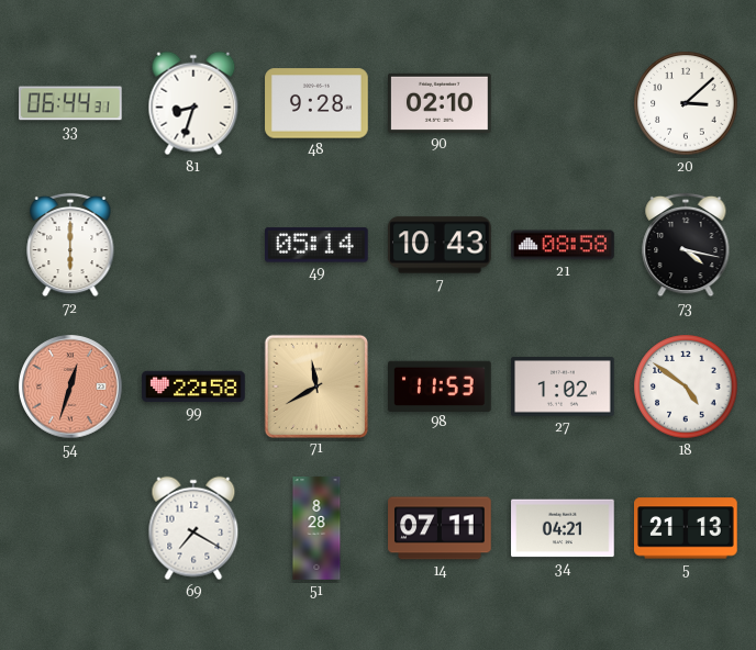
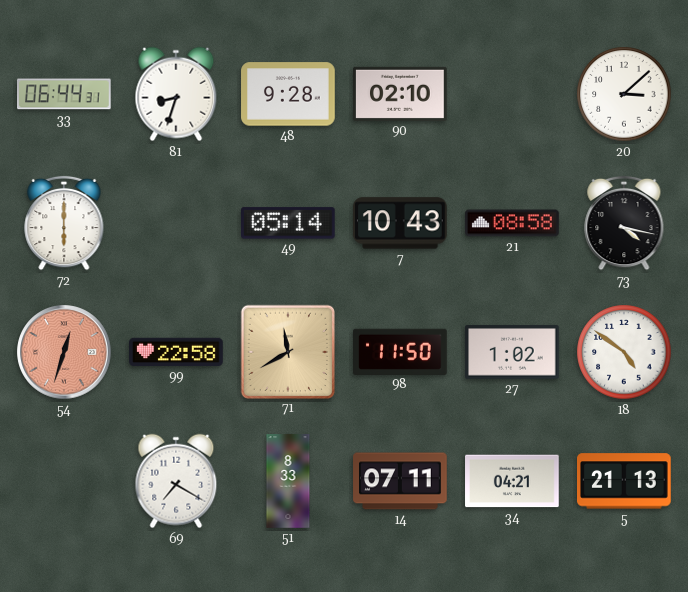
98: 11:53 -> 11:50 (401, 351)
51: 8:28 -> 8:33 (288, 481)
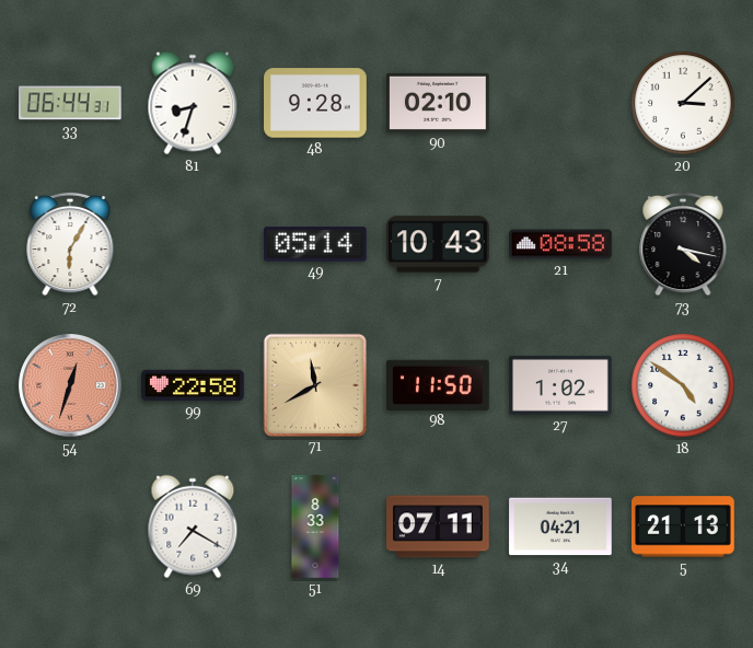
72: 6:00 -> 6:05 (70, 244)
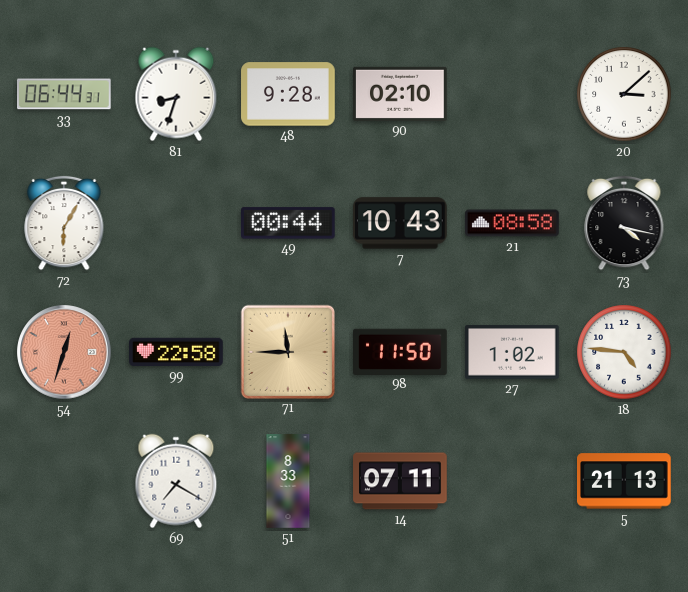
49: 05:14 -> 00:44 (289, 223)
71: 11:40 -> 11:45 (287, 351)
18: 4:51 -> 4:46 (624, 352)
34: 04:21 -> none (560, 526)
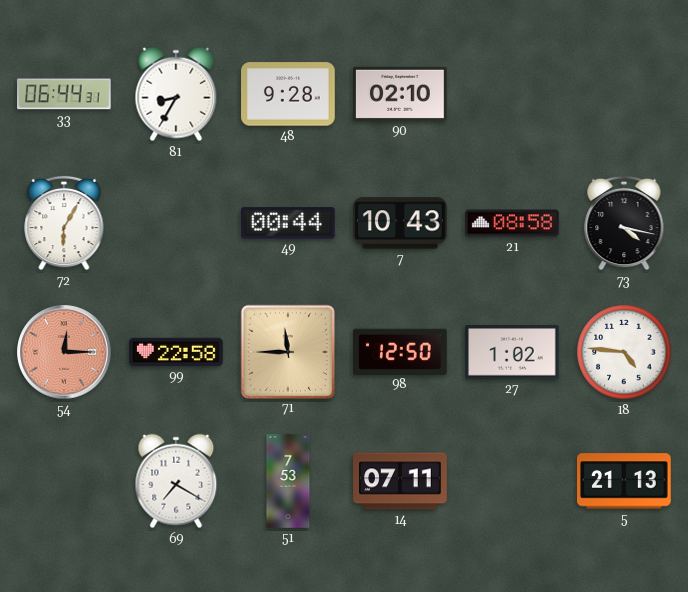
81: 8:33 -> 8:35 (176, 94)
20: 3:08 -> none (624, 94)
54: 12:33 -> 12:15 (64, 352)
98: 11:50 -> 12:50 (401, 351)
51: 8:33 -> 7:53 (288, 481)
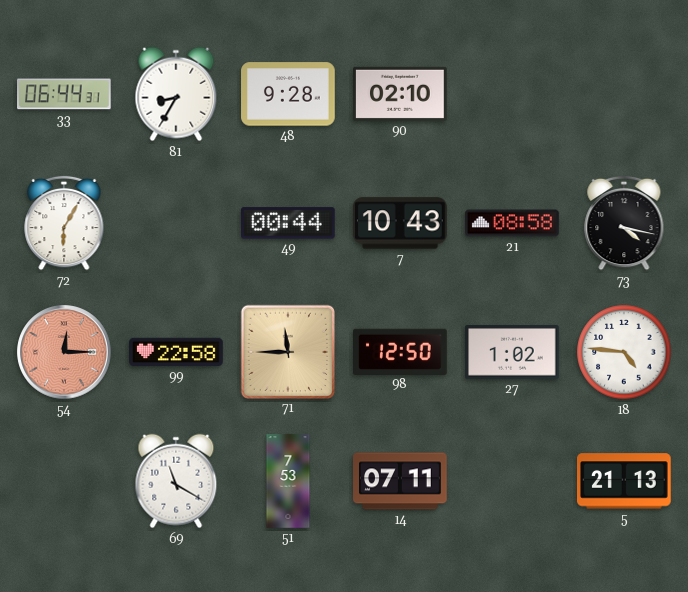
69: 7:20 -> 11:20 (176, 481)
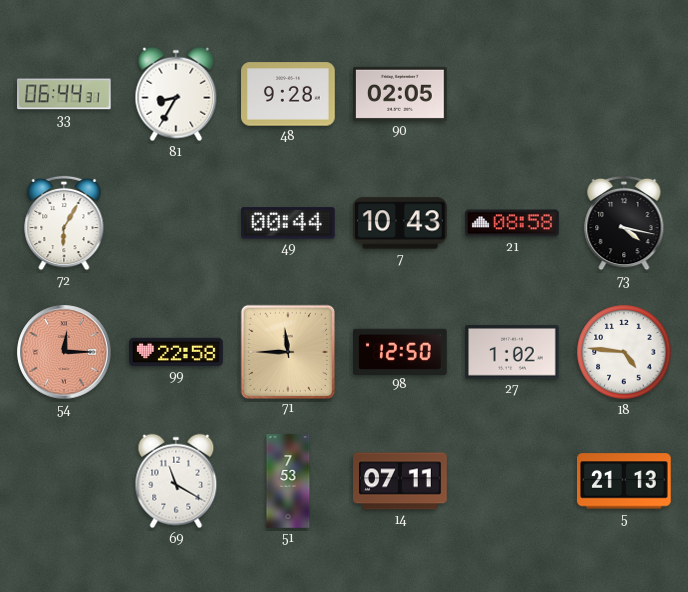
90: 02:10 -> 02:05 (400, 94)
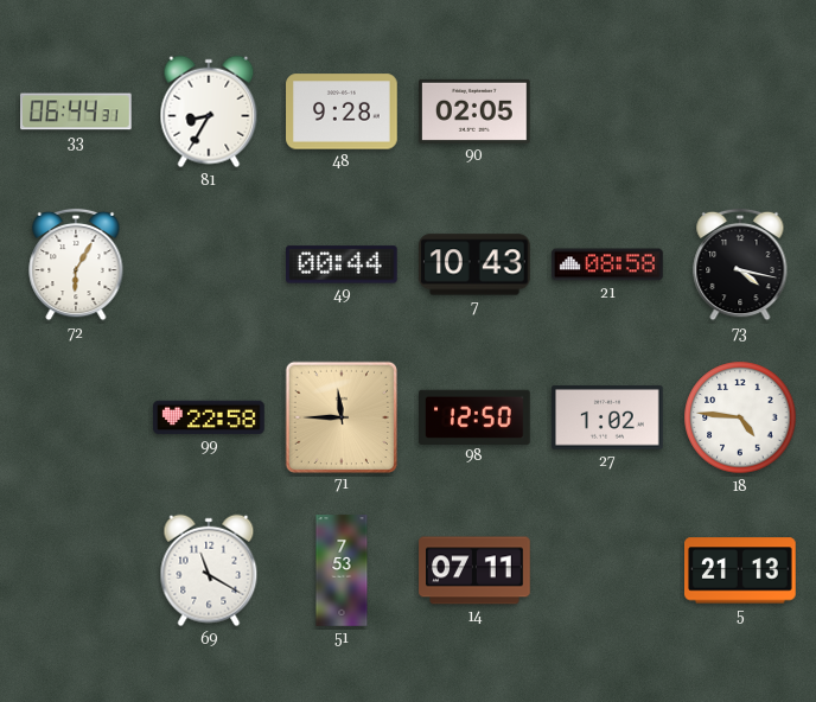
54: 12:15 -> none (64, 352)
